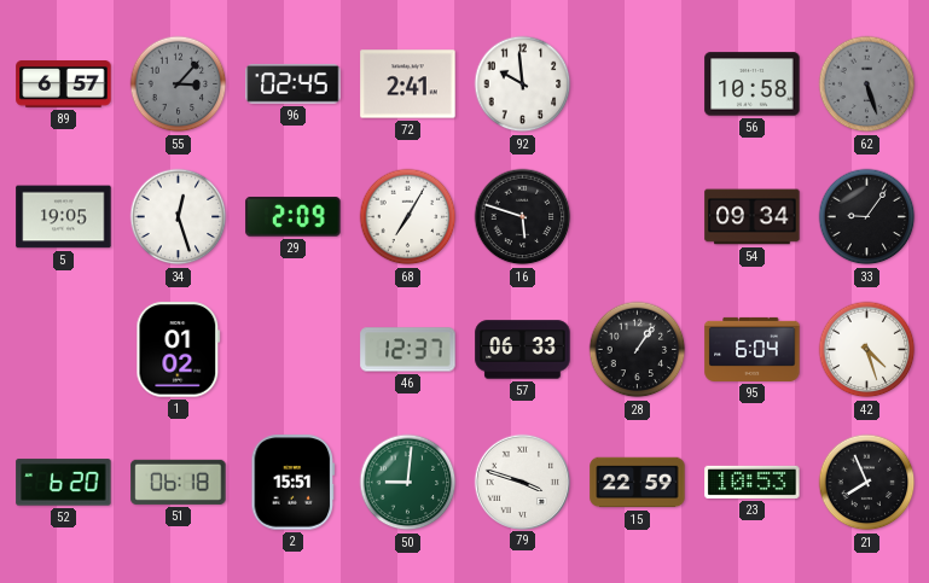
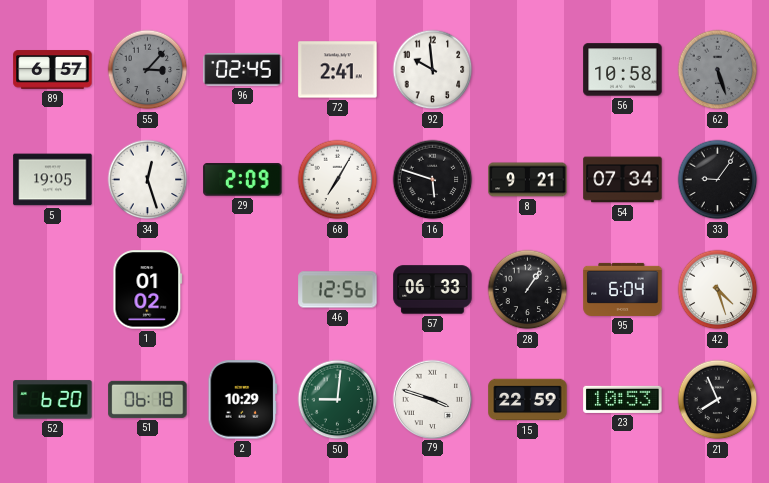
8: none -> 9:21 (528, 180)
54: 09:34 -> 07:34 (623, 180)
46: 12:37 -> 12:56 (338, 290)
2: 15:51 -> 10:29 (243, 400)
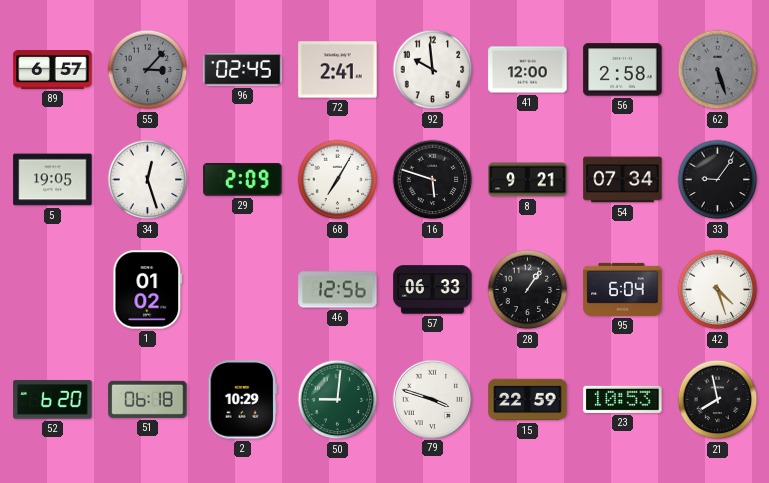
41: none -> 12:00 (528, 70)
56: 10:58 -> 2:58 (623, 70)
21: 7:56 -> 7:58 (718, 400)
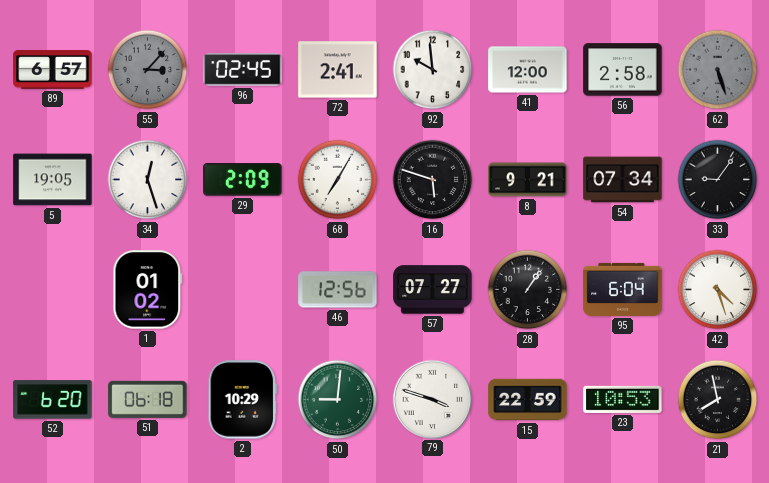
57: 06:33 -> 07:27 (433, 290)
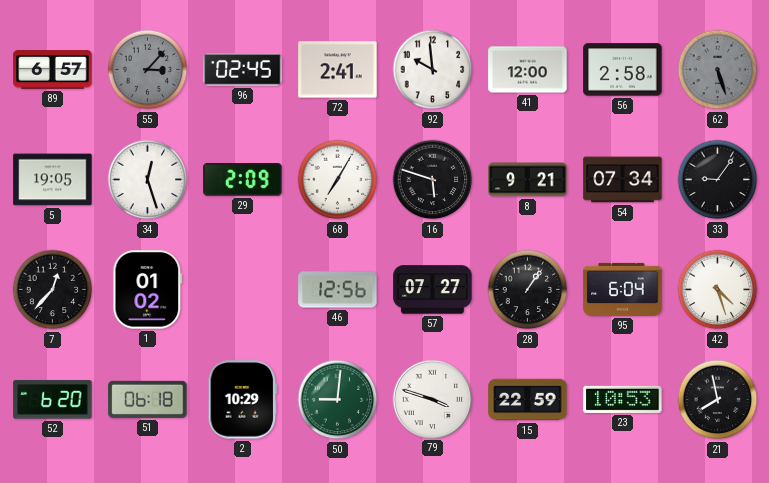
7: none -> 12:37 (53, 290)
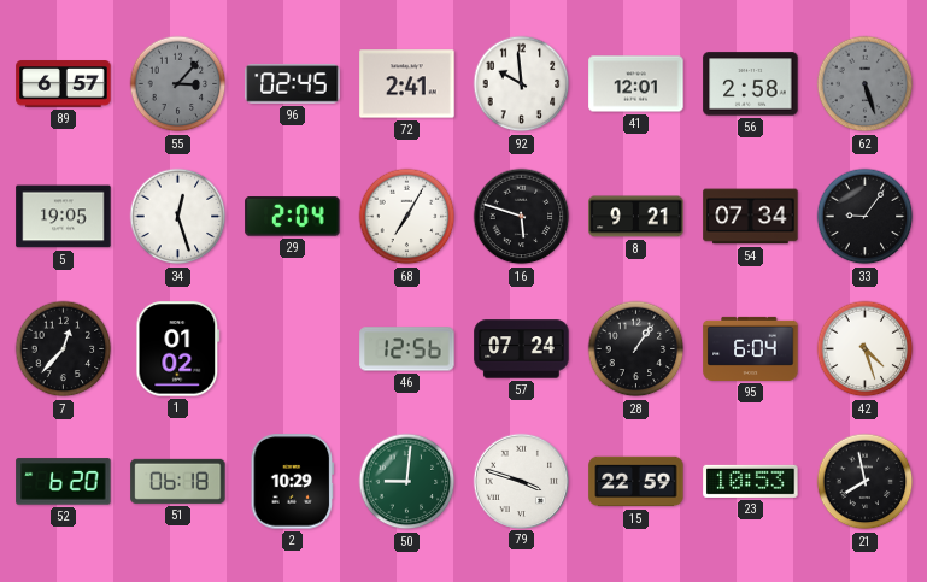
41: 12:00 -> 12:01 (636, 84)
29: 2:09 -> 2:04 (293, 217)
57: 07:27 -> 07:24 (522, 349)
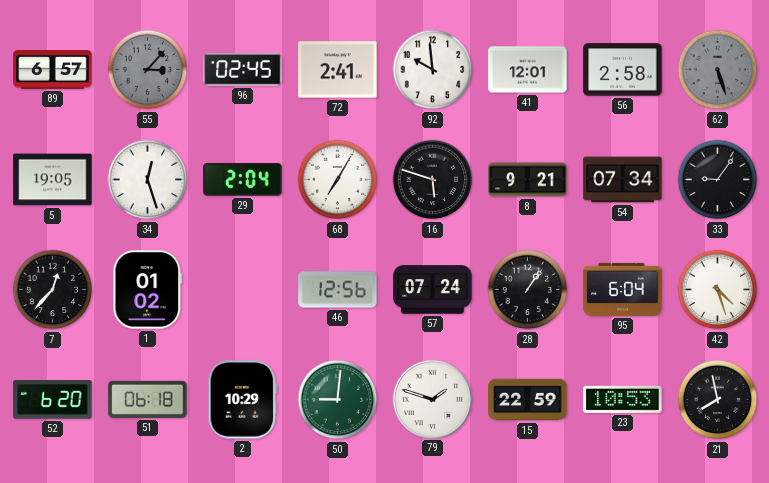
79: 3:48 -> 1:48 (433, 399)
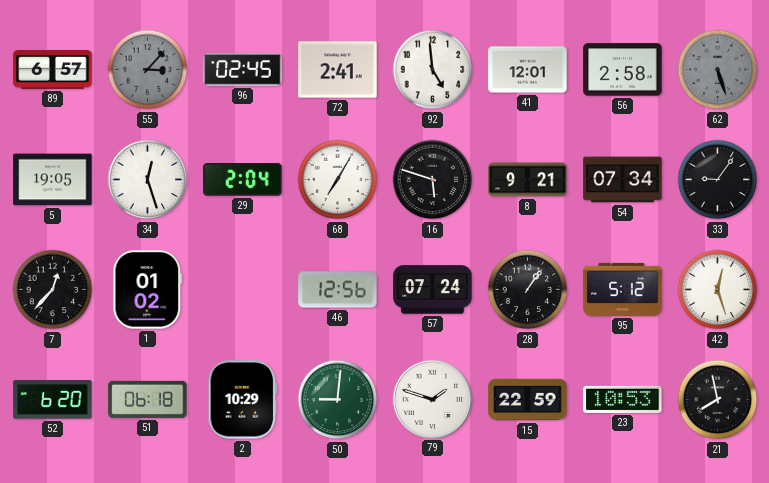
92: 9:59 -> 4:59 (433, 70)
95: 6:04 -> 5:12 (623, 289)
42: 4:27 -> 12:27 (718, 290)
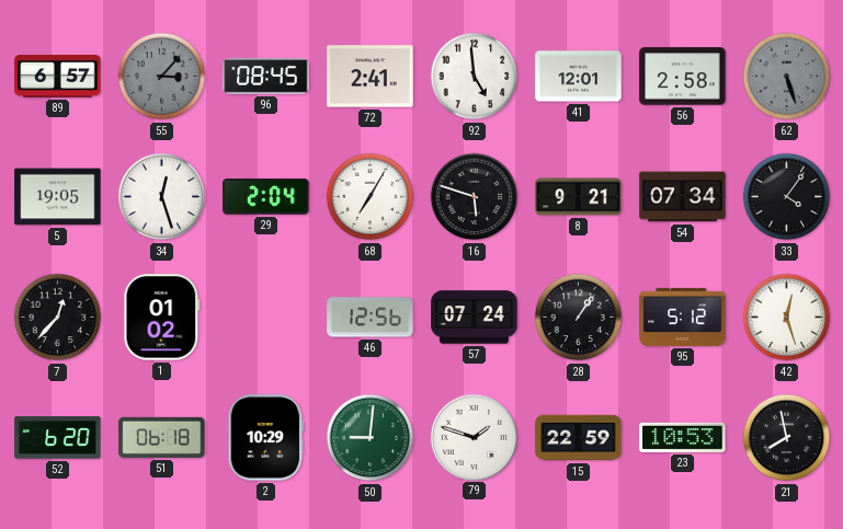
96: 02:45 -> 08:45 (266, 77)
33: 9:06 -> 4:06 (787, 197)
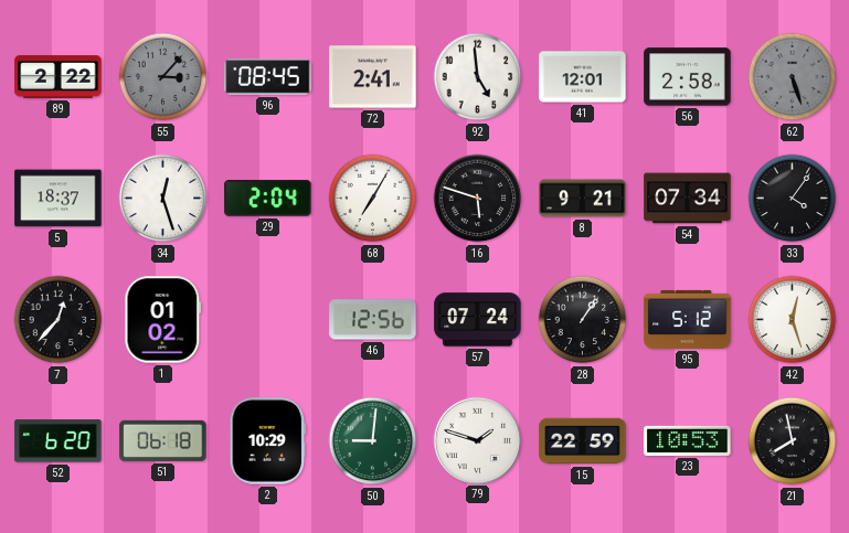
89: 6:57 -> 2:22 (59, 77)
5: 19:05 -> 18:37 (59, 199)
